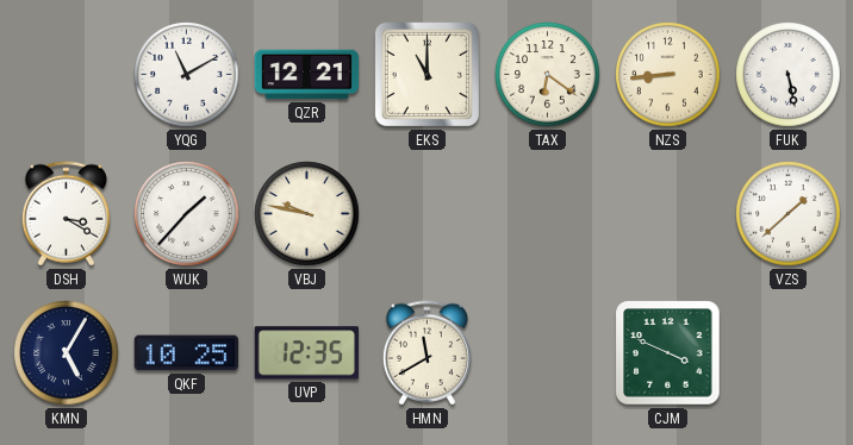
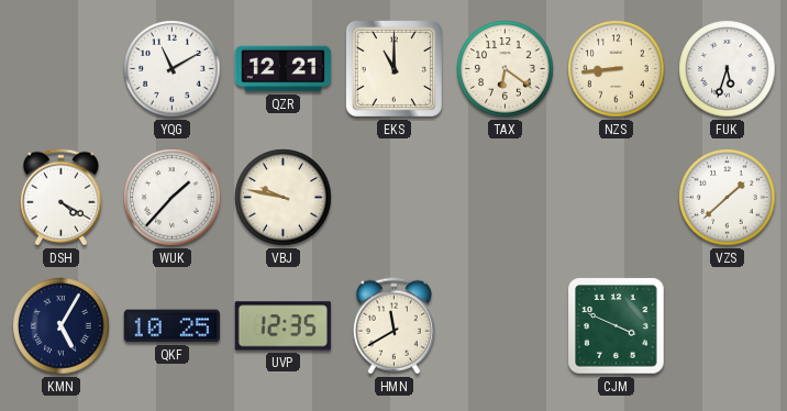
FUK: 5:28 -> 5:33 (728, 69)
DSH: 3:20 -> 4:20 (60, 198)
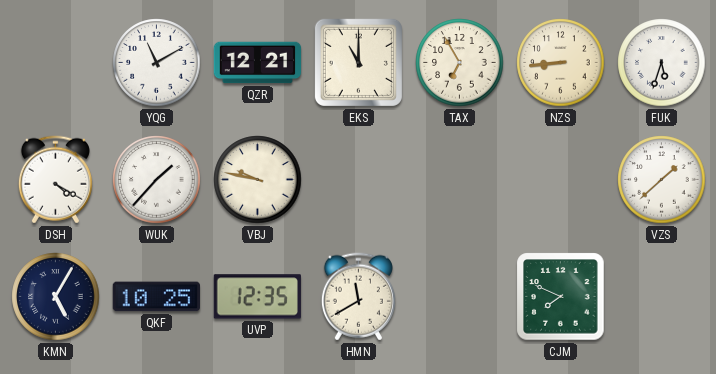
TAX: 6:21 -> 6:55 (460, 63)
CJM: 3:49 -> 7:49 (561, 297)
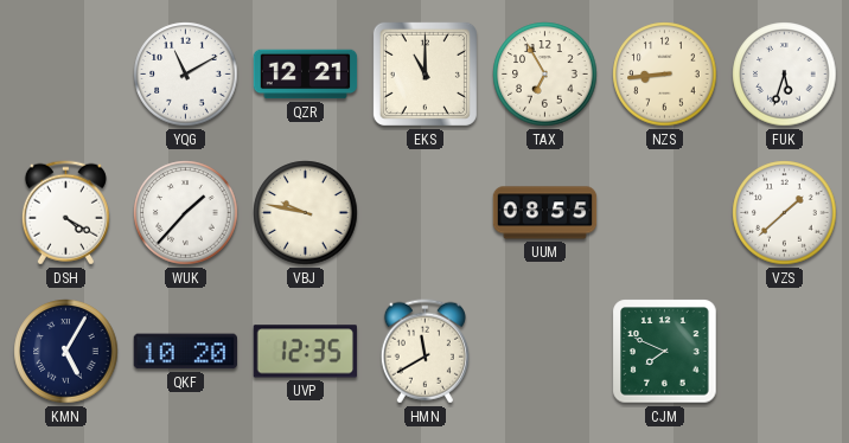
UUM: none -> 08:55 (545, 213)
QKF: 10:25 -> 10:20 (186, 352)
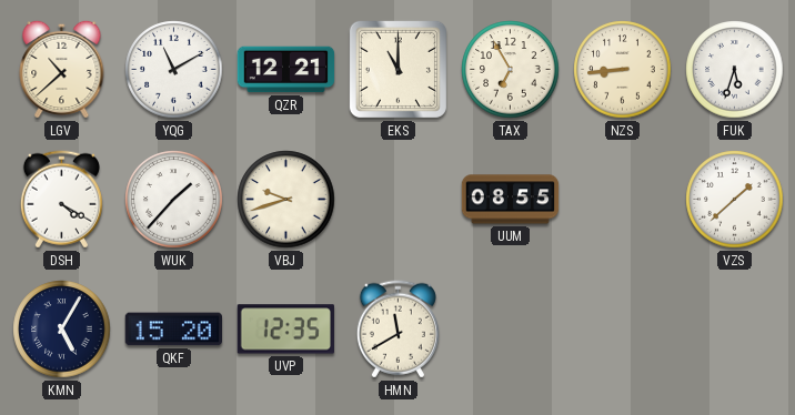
LGV: none -> 10:38 (62, 69)
VBJ: 9:47 -> 9:42 (286, 200)
QKF: 10:20 -> 15:20 (174, 330)
CJM: 7:49 -> none (665, 352)
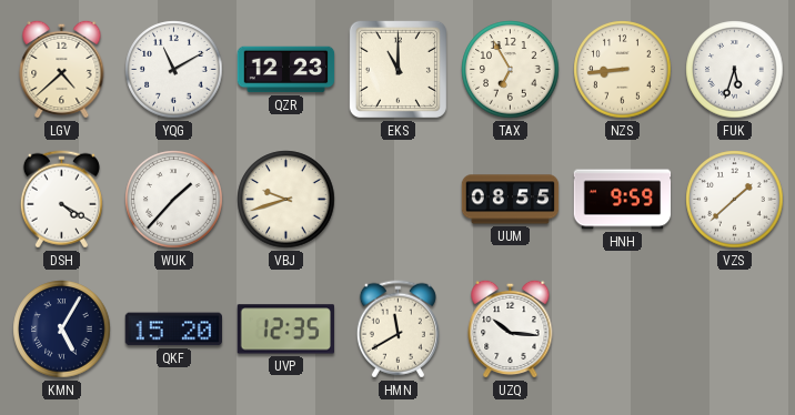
LGV: 10:38 -> 4:38 (62, 69)
QZR: 12:21 -> 12:23 (286, 70)
HNH: none -> 9:59 (623, 200)
UZQ: none -> 10:16 (511, 328)
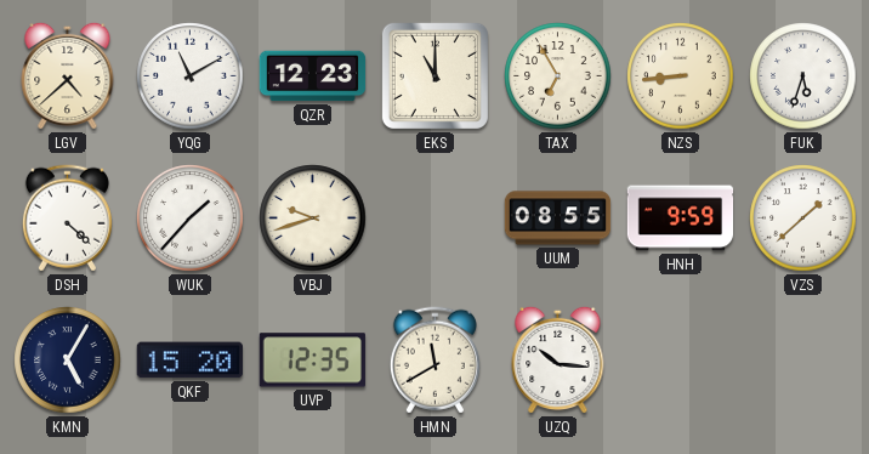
DSH: 4:20 -> 4:22 (67, 219)
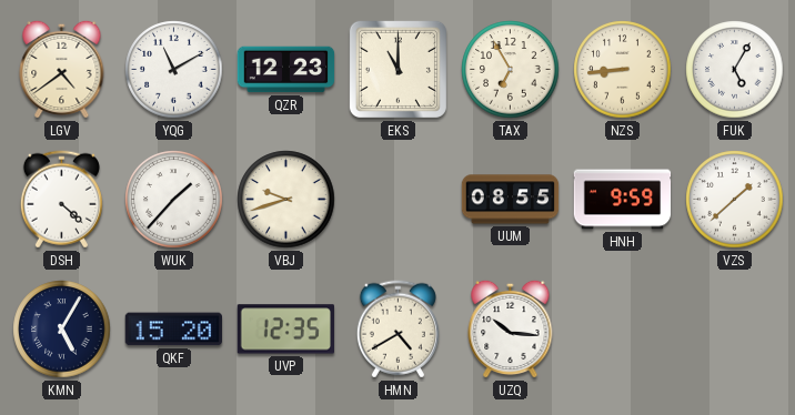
LGV: 4:38 -> 4:39 (62, 69)
FUK: 5:33 -> 5:05 (735, 70)
HMN: 11:40 -> 4:40 (398, 330)
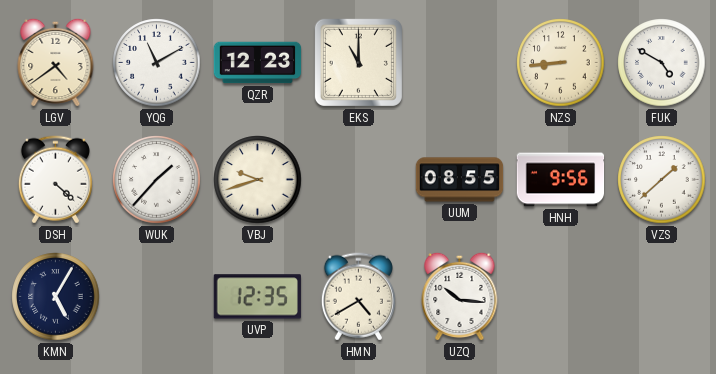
TAX: 6:55 -> none (511, 70)
FUK: 5:05 -> 4:50 (662, 63)
HNH: 9:59 -> 9:56 (561, 180)
QKF: 15:20 -> none (174, 330)
